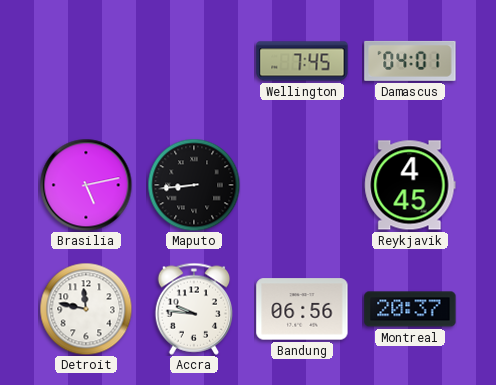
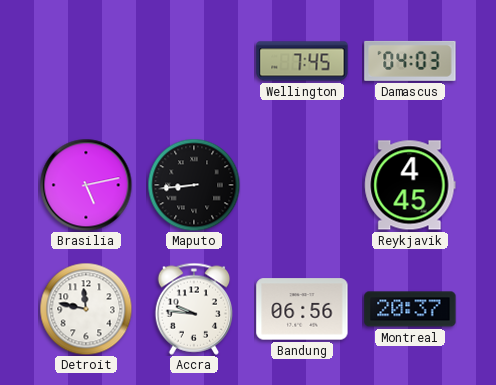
Damascus: 04:01 -> 04:03 (410, 61)
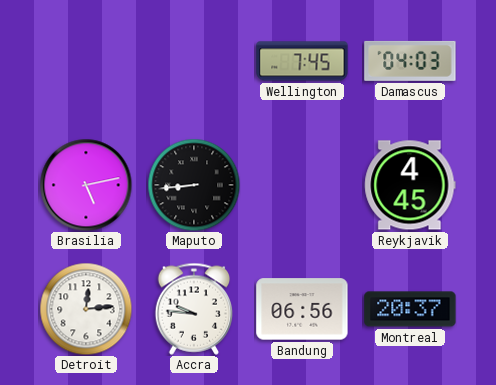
Detroit: 11:47 -> 12:14 (86, 309)
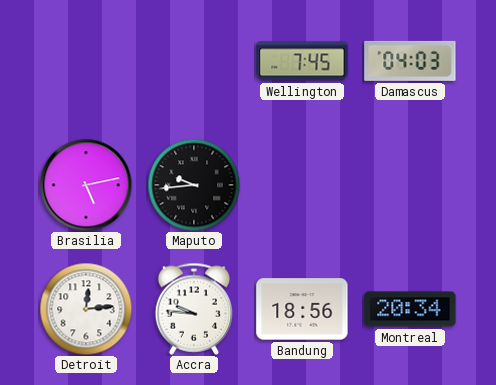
Maputo: 8:44 -> 9:44 (194, 185)
Reykjavik: 4:45 -> none (410, 185)
Bandung: 06:56 -> 18:56 (302, 309)
Montreal: 20:37 -> 20:34 (410, 309)
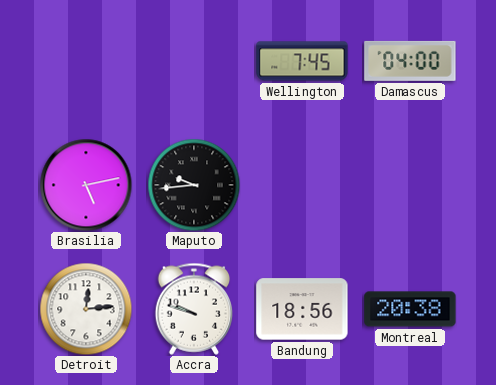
Damascus: 04:03 -> 04:00 (410, 61)
Accra: 9:46 -> 9:48 (194, 309)
Montreal: 20:34 -> 20:38 (410, 309)
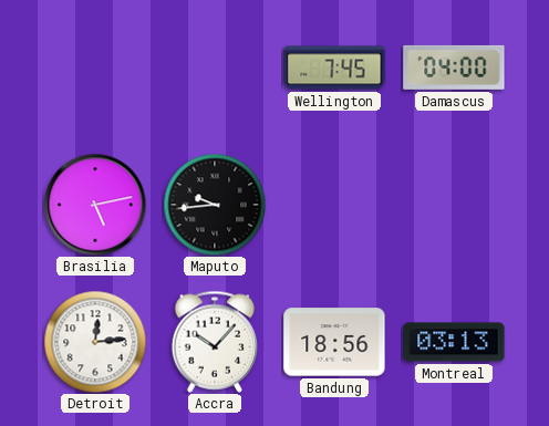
Accra: 9:48 -> 10:07 (215, 342)
Montreal: 20:38 -> 03:13 (454, 342)
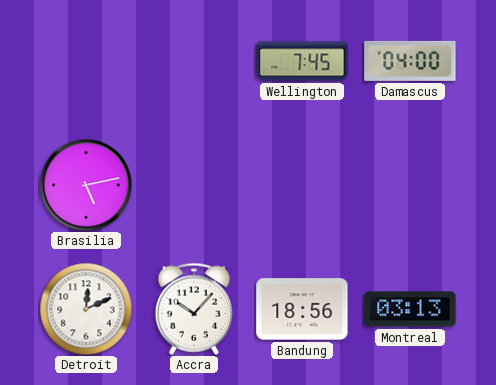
Maputo: 9:44 -> none (215, 205)
Detroit: 12:14 -> 12:11 (86, 309)
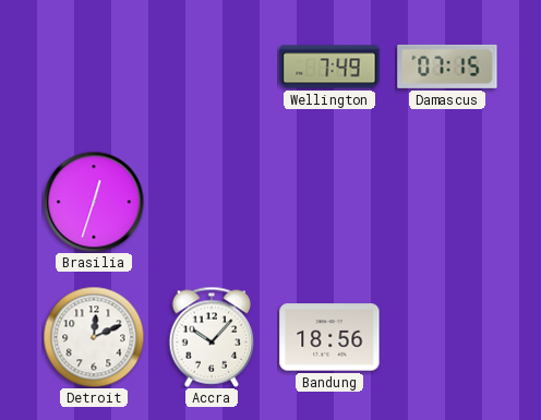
Wellington: 7:45 -> 7:49 (329, 67)
Damascus: 04:00 -> 07:15 (447, 67)
Brasilia: 5:13 -> 12:33 (94, 202)
Montreal: 03:13 -> none (410, 309)
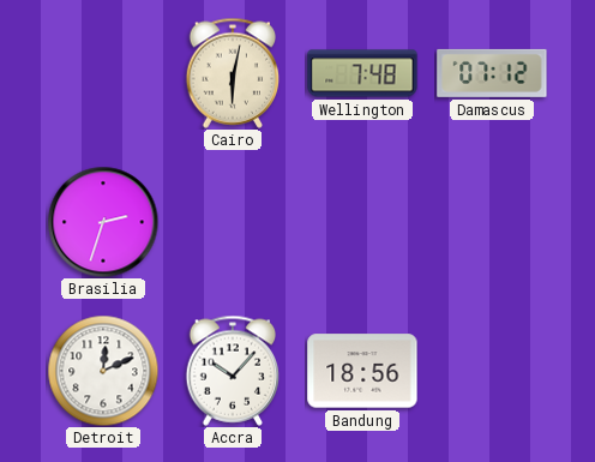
Cairo: none -> 6:02 (233, 73)
Wellington: 7:49 -> 7:48 (362, 73)
Damascus: 07:15 -> 07:12 (492, 73)
Brasilia: 12:33 -> 2:33 (103, 222)
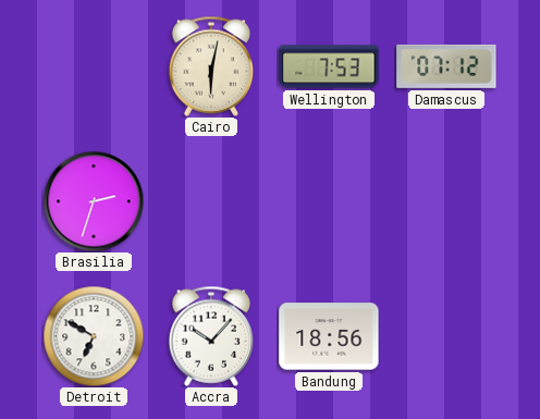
Wellington: 7:48 -> 7:53 (329, 66)
Detroit: 12:11 -> 6:50 (94, 336)
